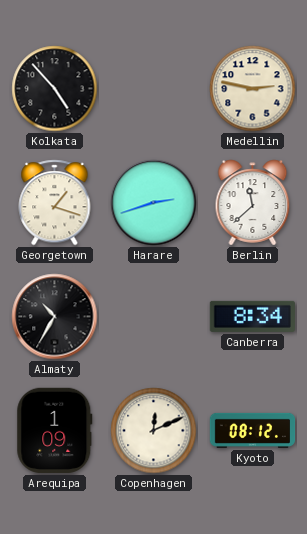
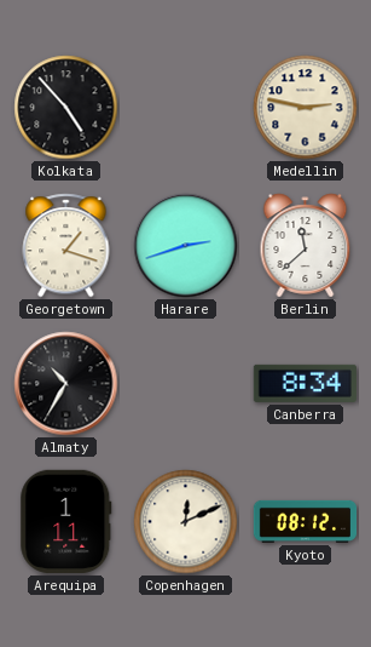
Arequipa: 1:09 -> 1:11 (66, 521)
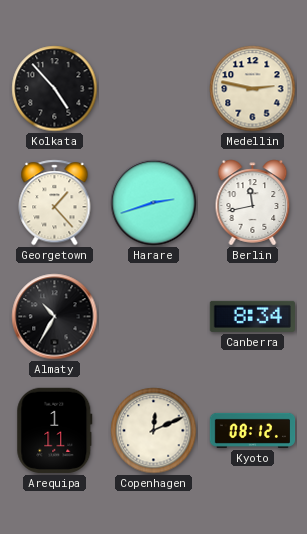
Georgetown: 1:18 -> 1:23 (55, 203)
Berlin: 11:38 -> 11:43 (253, 203)
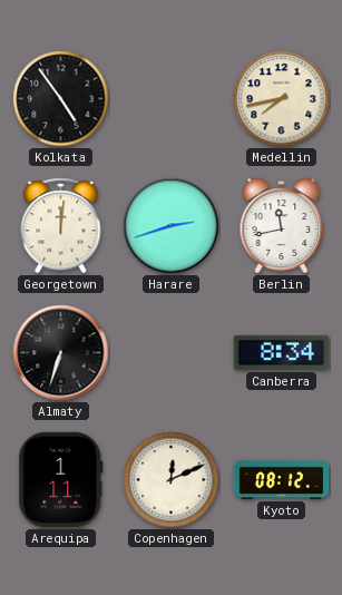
Kolkata: 4:53 -> 4:54 (61, 99)
Medellin: 2:47 -> 7:43 (282, 99)
Georgetown: 1:23 -> 12:01 (61, 226)
Almaty: 10:35 -> 6:33 (61, 353)
